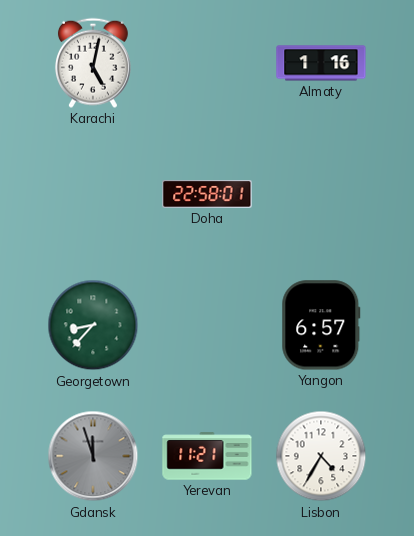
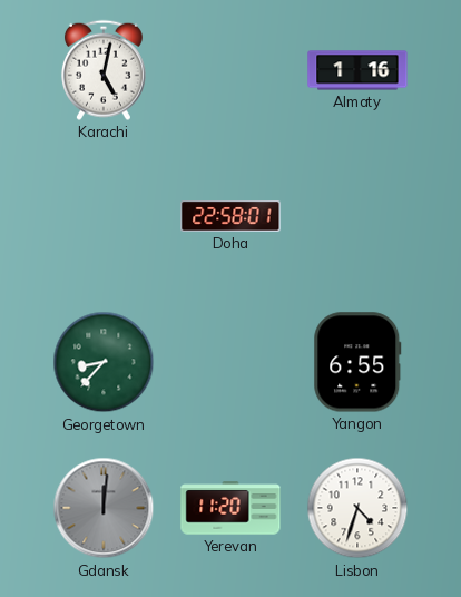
Yangon: 6:57 -> 6:55 (357, 362)
Gdansk: 11:57 -> 12:01 (104, 508)
Yerevan: 11:21 -> 11:20 (230, 508)
Lisbon: 4:35 -> 4:33 (357, 508)
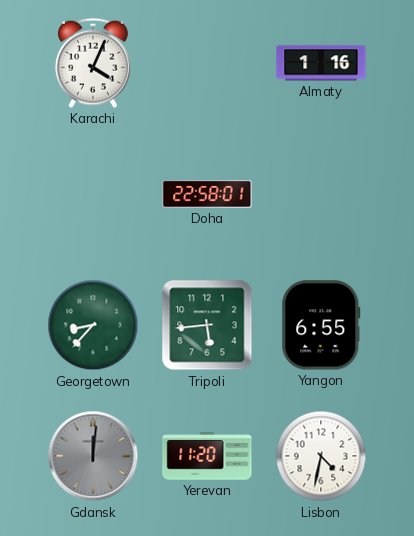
Karachi: 5:02 -> 4:04 (93, 63)
Tripoli: none -> 5:44 (207, 325)
Lisbon: 4:33 -> 4:32 (321, 456)
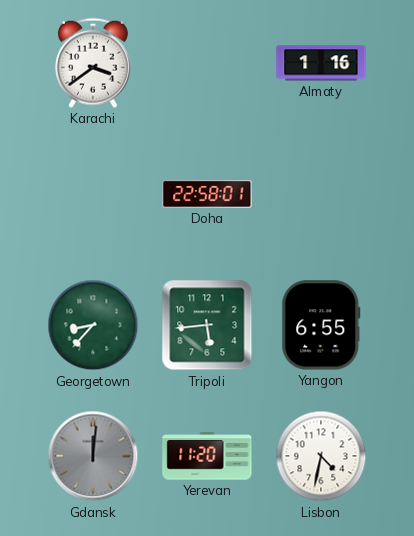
Karachi: 4:04 -> 3:39 (93, 63)
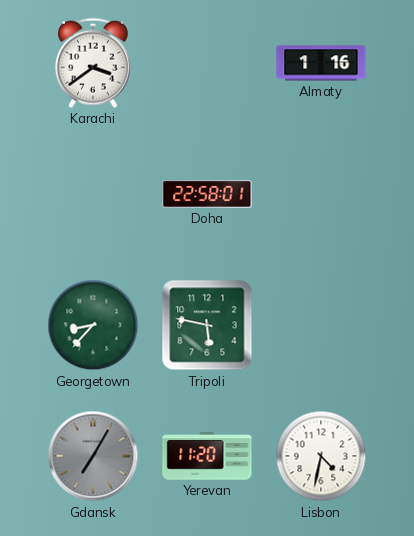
Tripoli: 5:44 -> 5:47 (207, 325)
Yangon: 6:55 -> none (321, 325)
Gdansk: 12:01 -> 7:05 (93, 456)
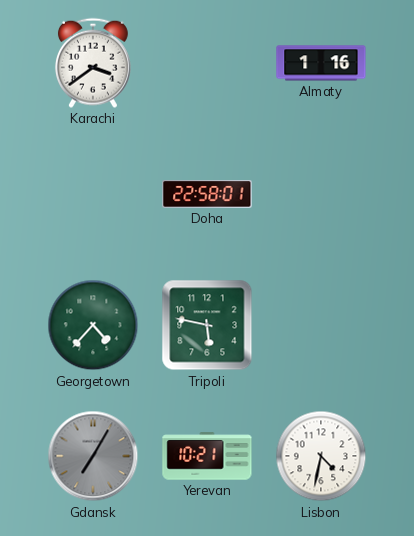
Georgetown: 8:37 -> 4:37 (93, 325)
Yerevan: 11:20 -> 10:21 (207, 456)
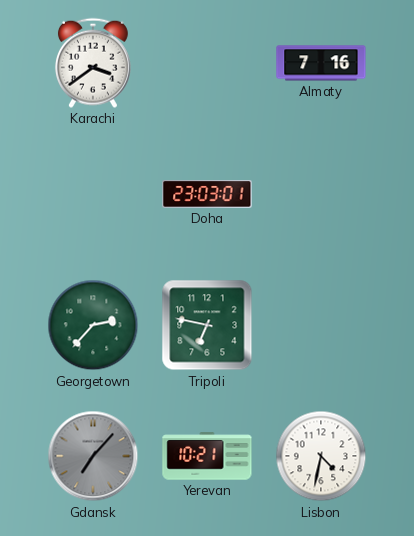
Almaty: 1:16 -> 7:16 (321, 63)
Doha: 22:58 -> 23:03 (207, 194)
Georgetown: 4:37 -> 2:37 (93, 325)
Tripoli: 5:47 -> 6:47 (207, 325)
Gdansk: 7:05 -> 7:07 (93, 456)
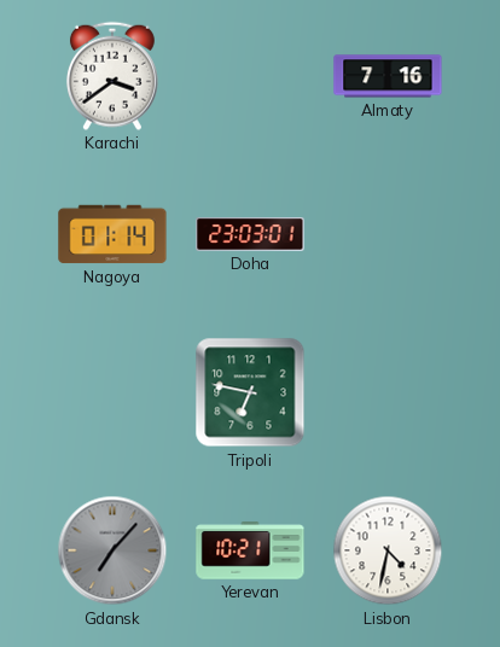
Nagoya: none -> 01:14 (112, 234)
Georgetown: 2:37 -> none (93, 325)
